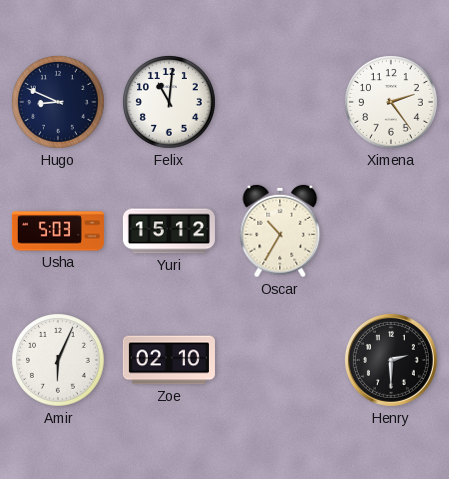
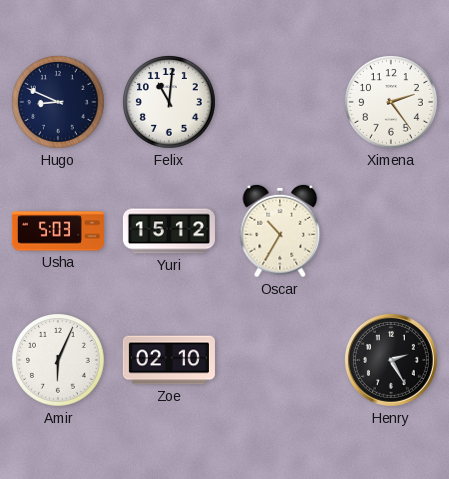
Henry: 2:30 -> 2:25 (391, 360)
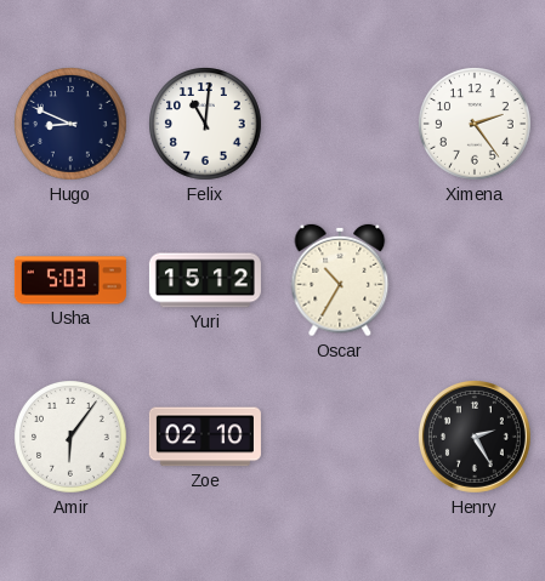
Amir: 6:04 -> 6:06 (72, 438)
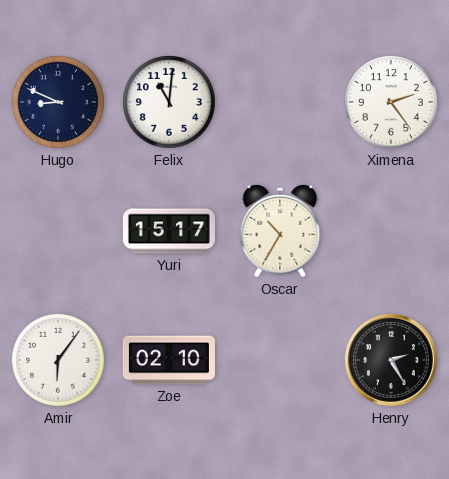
Usha: 5:03 -> none (70, 280)
Yuri: 15:12 -> 15:17 (169, 231)
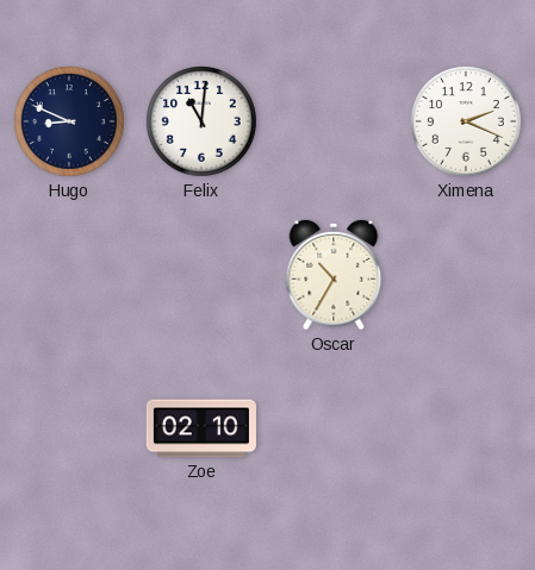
Ximena: 2:24 -> 2:19 (467, 123)
Yuri: 15:17 -> none (169, 231)
Amir: 6:06 -> none (59, 361)
Henry: 2:25 -> none (391, 360)
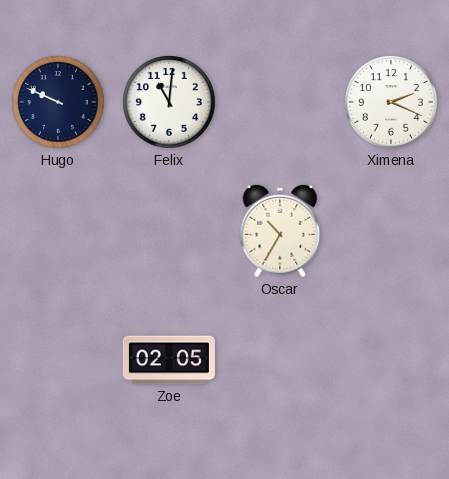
Hugo: 8:49 -> 9:49 (59, 103)
Zoe: 02:10 -> 02:05 (169, 360)
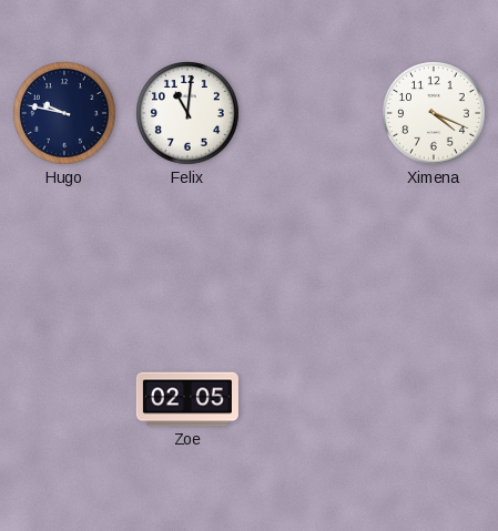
Hugo: 9:49 -> 9:47 (65, 114)
Ximena: 2:19 -> 4:19 (435, 114)
Oscar: 10:35 -> none (280, 231)
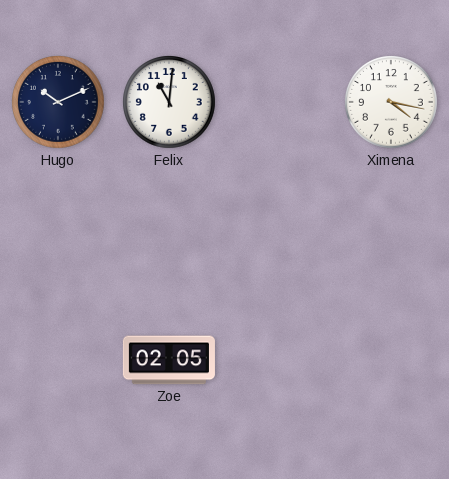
Hugo: 9:47 -> 10:11 (59, 103)
Ximena: 4:19 -> 4:17 (392, 103)
